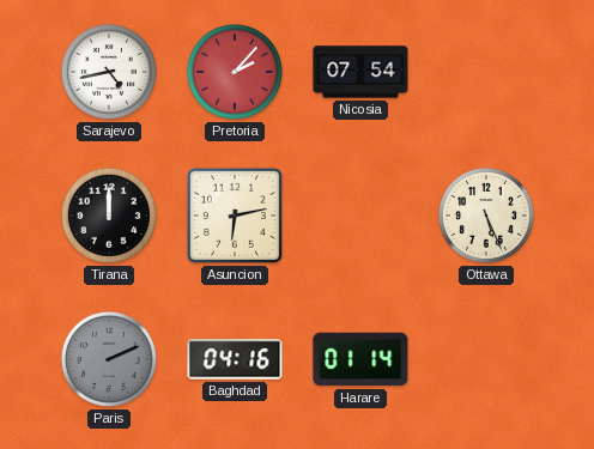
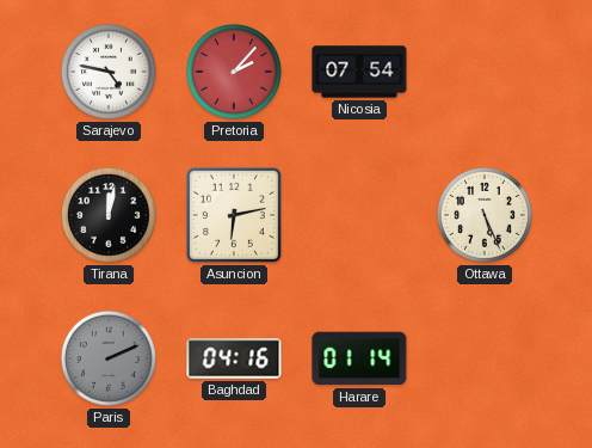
Sarajevo: 4:43 -> 4:47 (109, 72)
Tirana: 12:00 -> 12:02 (109, 215)
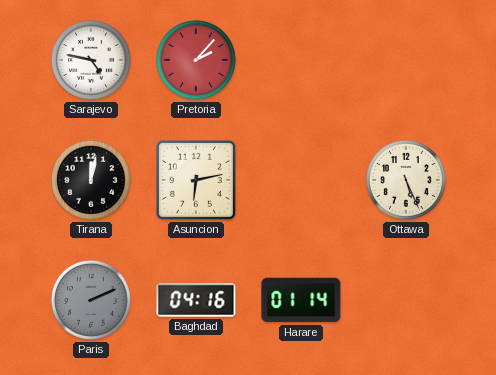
Nicosia: 07:54 -> none (359, 72)
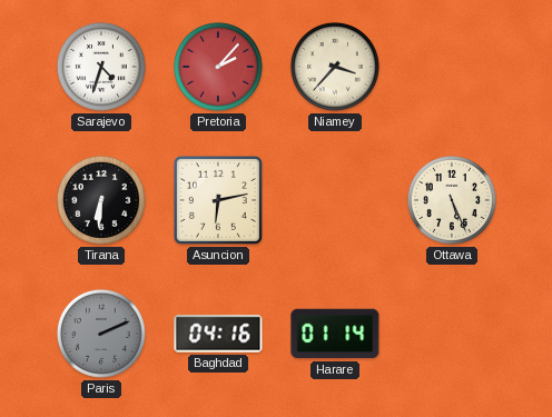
Sarajevo: 4:47 -> 4:33 (101, 67)
Niamey: none -> 3:37 (335, 67)
Tirana: 12:02 -> 6:31 (101, 200)
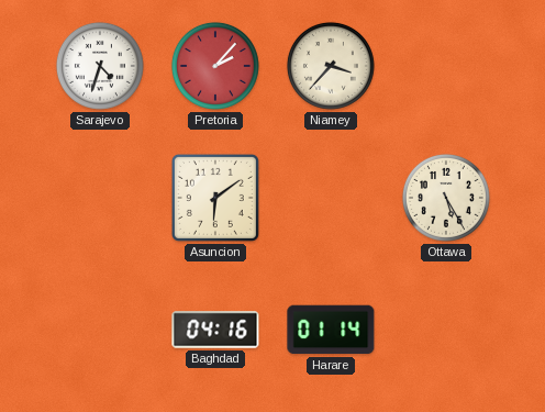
Tirana: 6:31 -> none (101, 200)
Asuncion: 6:13 -> 6:09 (215, 198)
Ottawa: 5:26 -> 5:25 (446, 198)
Paris: 2:11 -> none (101, 334)
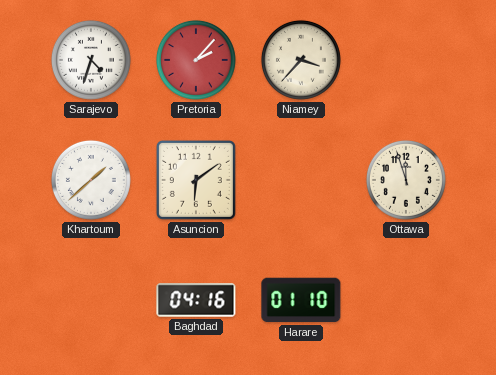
Khartoum: none -> 1:38 (91, 180)
Ottawa: 5:25 -> 11:57 (406, 180)
Harare: 01:14 -> 01:10 (301, 300)
